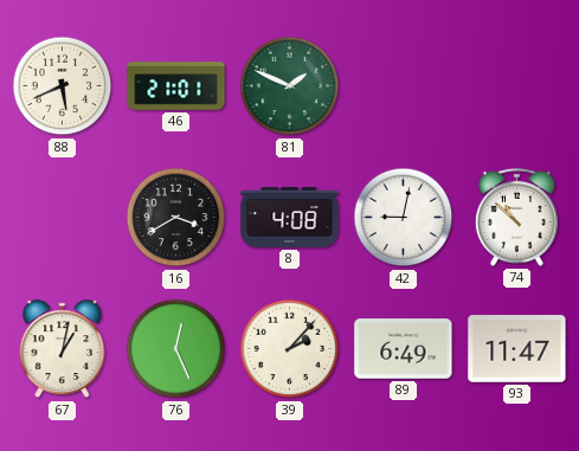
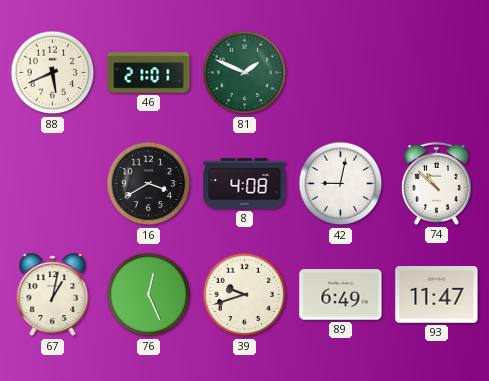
39: 2:07 -> 9:42 (245, 295)
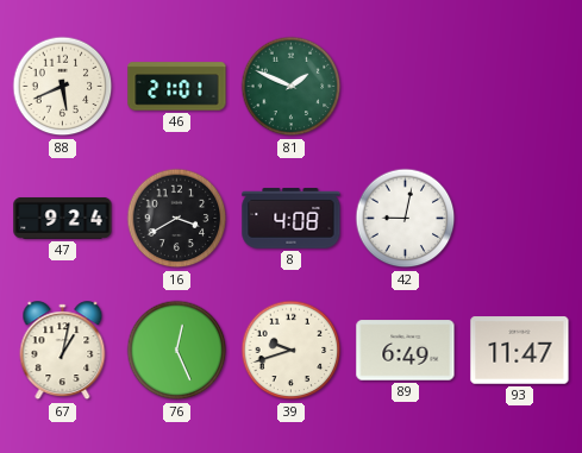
47: none -> 9:24 (63, 218)
74: 10:52 -> none (436, 183)
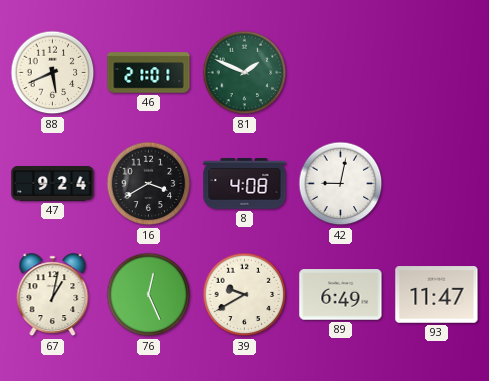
39: 9:42 -> 9:40 (245, 295)
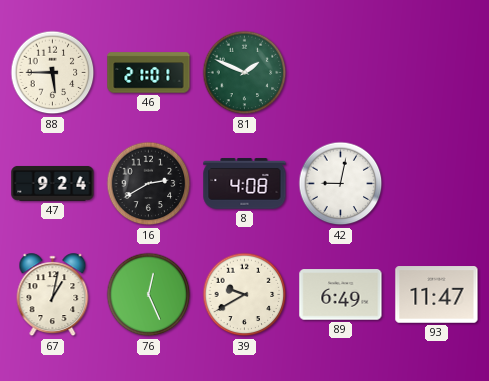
88: 5:41 -> 5:45 (53, 73)
16: 3:40 -> 2:40 (149, 184)
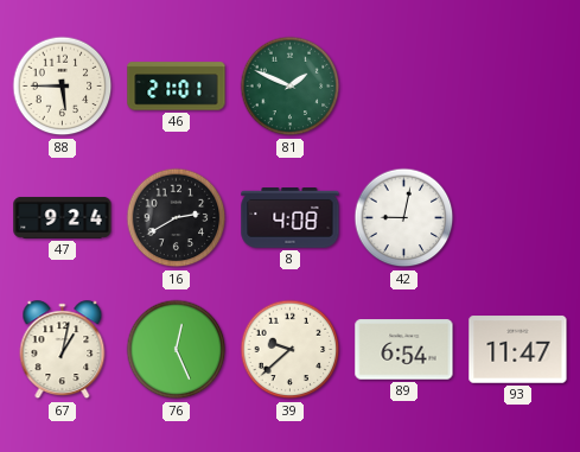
39: 9:40 -> 9:38 (291, 350)
89: 6:49 -> 6:54 (404, 350)
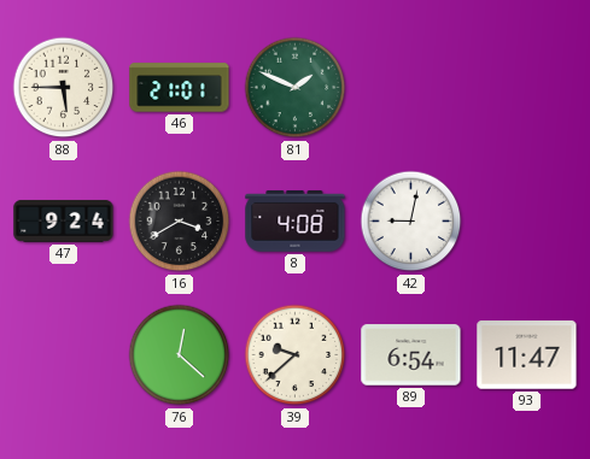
16: 2:40 -> 3:40 (180, 222)
67: 1:02 -> none (63, 350)
76: 12:26 -> 12:22 (180, 355)
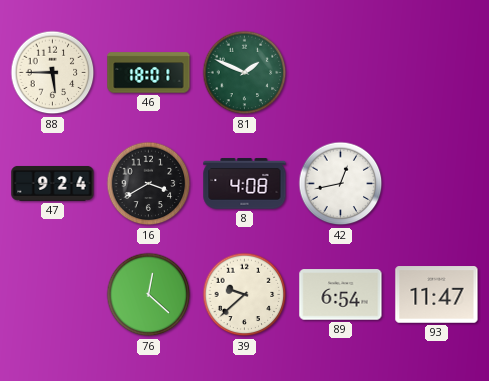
46: 21:01 -> 18:01 (149, 73)
42: 9:02 -> 12:43 (341, 184)
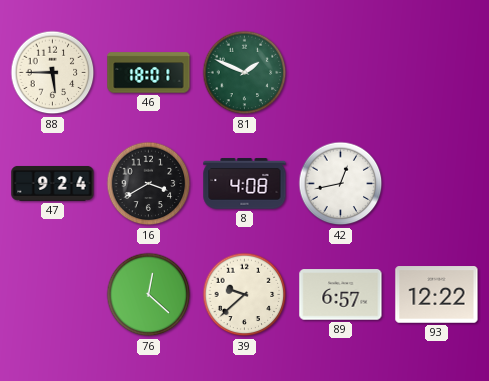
89: 6:54 -> 6:57 (341, 295)
93: 11:47 -> 12:22 (437, 295)
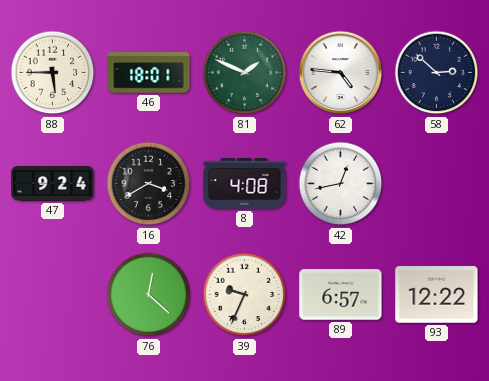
62: none -> 4:46 (341, 73)
58: none -> 2:52 (437, 73)
39: 9:38 -> 9:34 (245, 295)
